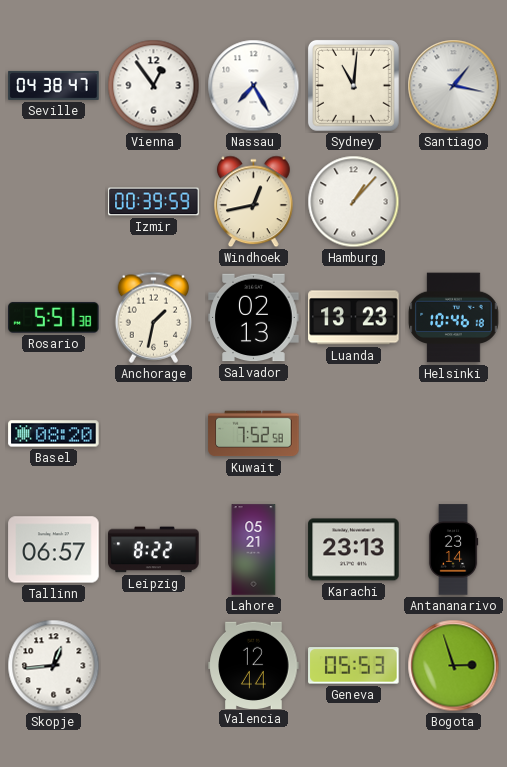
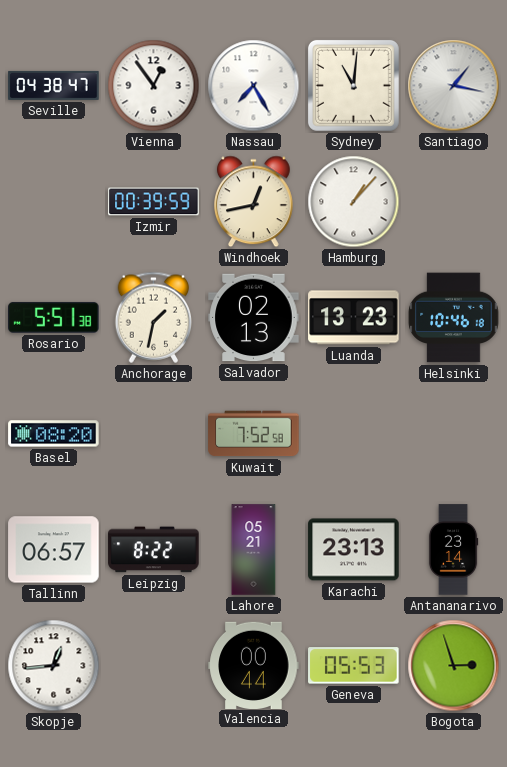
Valencia: 12:44 -> 00:44 (254, 665)
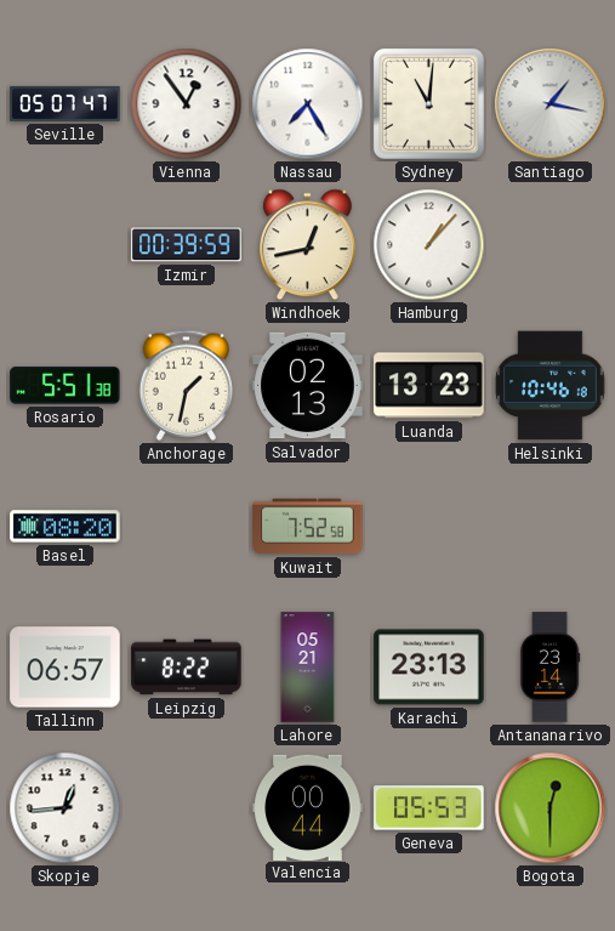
Seville: 04:38 -> 05:07 (66, 103)
Bogota: 2:57 -> 12:30 (551, 808)
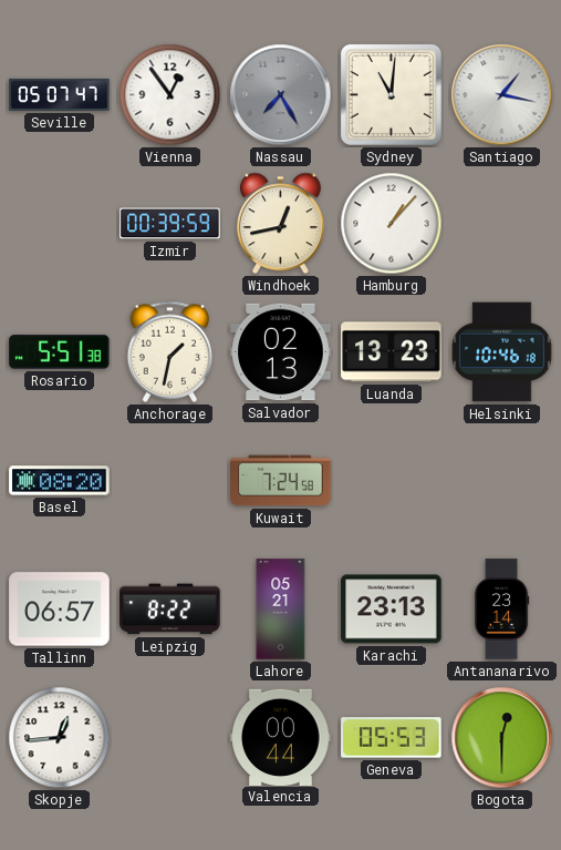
Nassau dial: white -> grey (281, 95)
Kuwait: 7:52 -> 7:24 (281, 481)
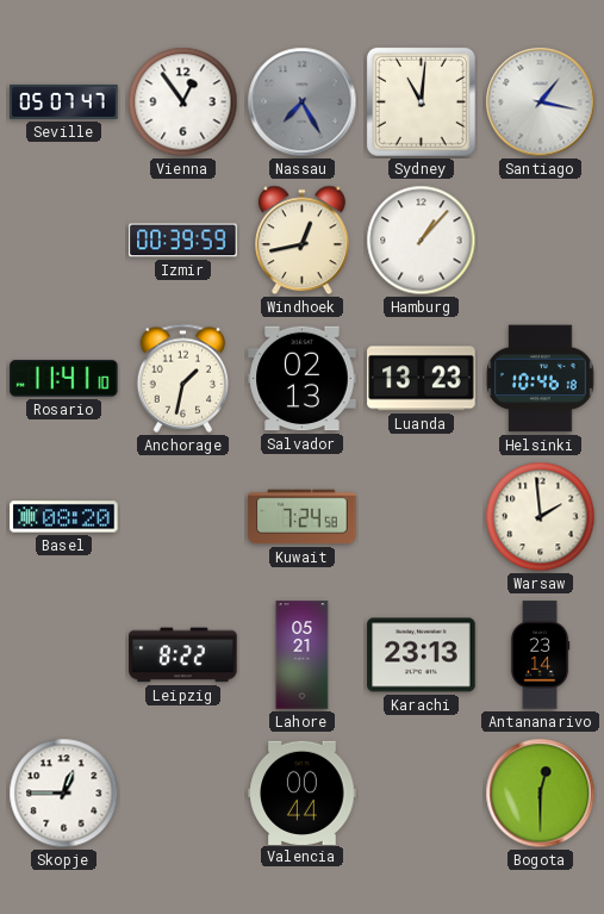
Rosario: 5:51 -> 11:41 (64, 379)
Warsaw: none -> 1:59 (541, 517)
Tallinn: 06:57 -> none (60, 610)
Skopje: 12:44 -> 12:45 (64, 794)
Geneva: 05:53 -> none (392, 738)
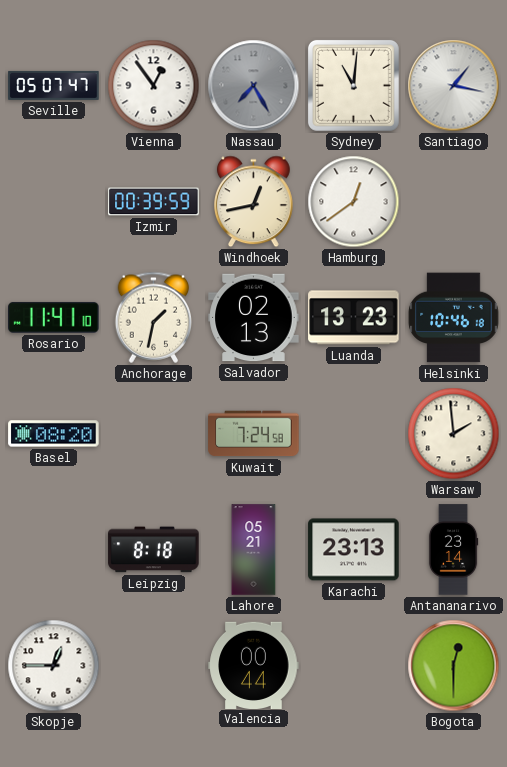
Hamburg: 1:07 -> 12:39 (354, 202)
Leipzig: 8:22 -> 8:18 (154, 550)
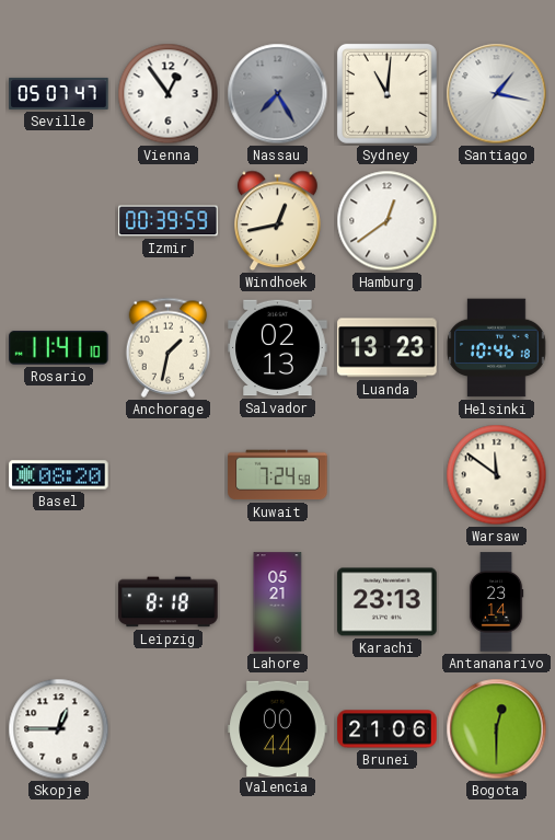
Warsaw: 1:59 -> 11:51 (497, 475)
Brunei: none -> 21:06 (388, 729)
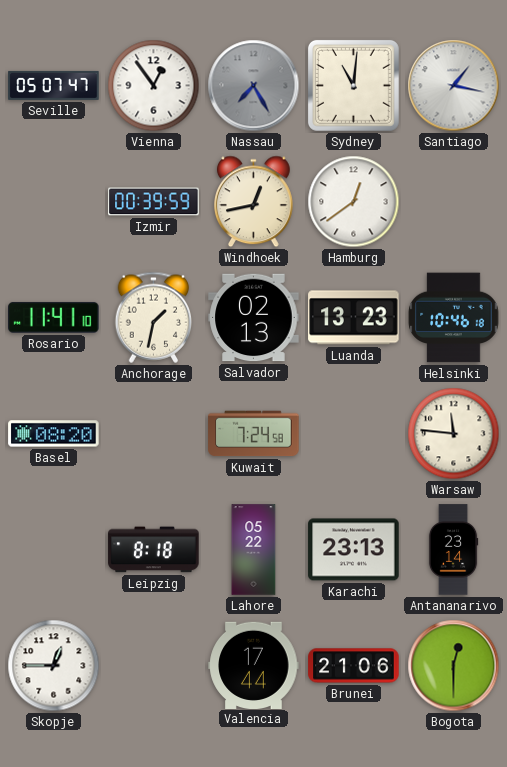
Warsaw: 11:51 -> 11:46 (454, 434)
Lahore: 05:21 -> 05:22 (254, 550)
Valencia: 00:44 -> 17:44 (254, 665)
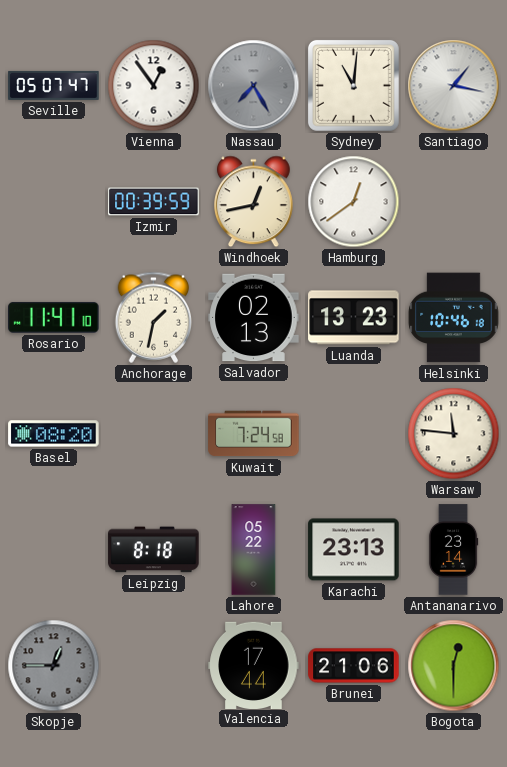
Skopje dial: white -> grey (54, 666)
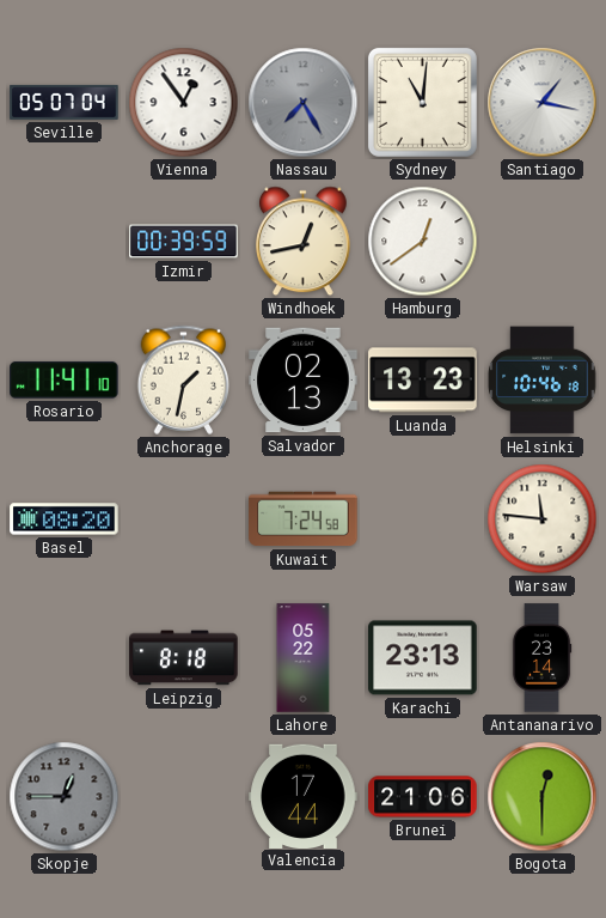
Seville: 05:07:47 -> 05:07:04 (65, 102)
